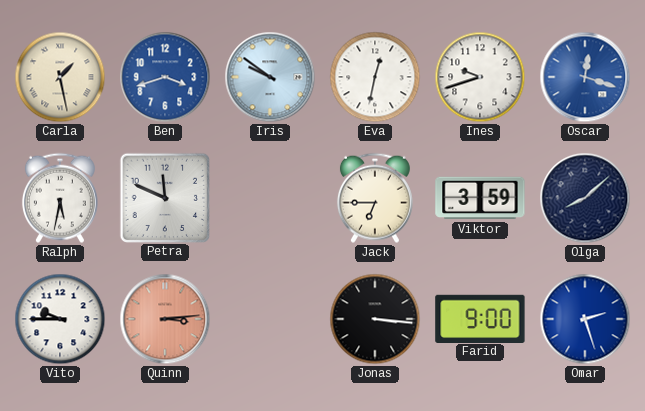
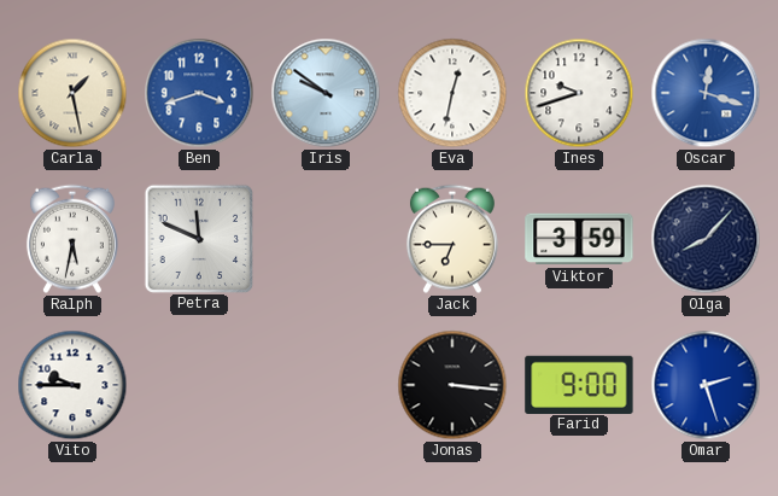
Olga: 8:08 -> 8:07 (706, 239)
Quinn: 3:14 -> none (165, 319)
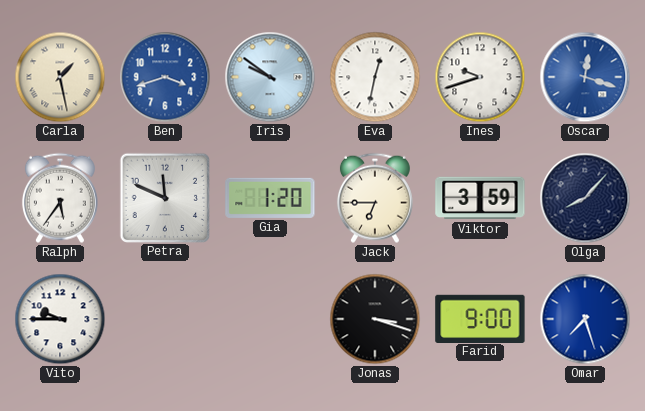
Ralph: 5:32 -> 5:36 (60, 198)
Gia: none -> 1:20 (270, 198)
Jonas: 3:16 -> 3:18 (375, 319)
Omar: 2:27 -> 7:27 (585, 319)
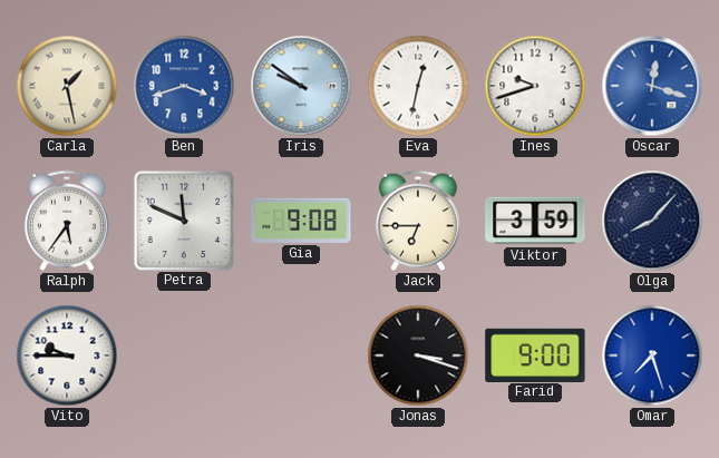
Gia: 1:20 -> 9:08 (301, 221)
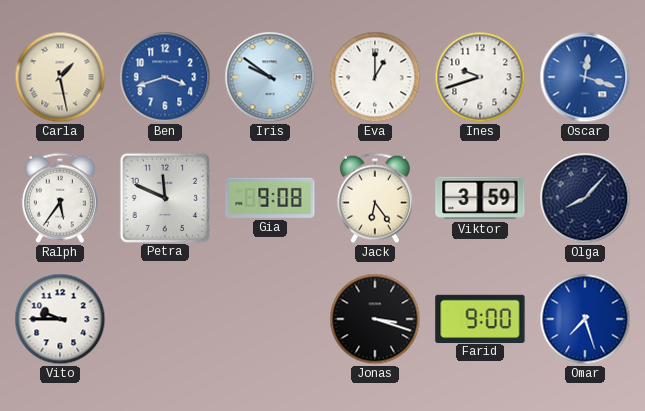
Eva: 12:32 -> 1:00 (375, 77)
Jack: 6:45 -> 6:24 (375, 198)
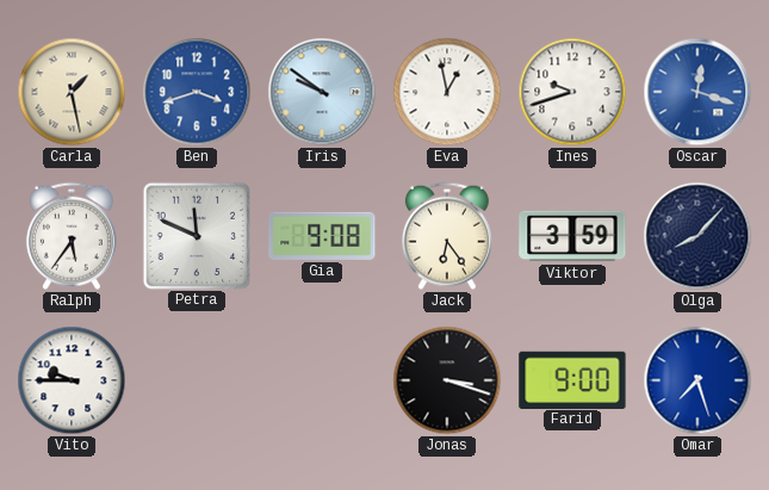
Eva: 1:00 -> 12:58 (447, 92)
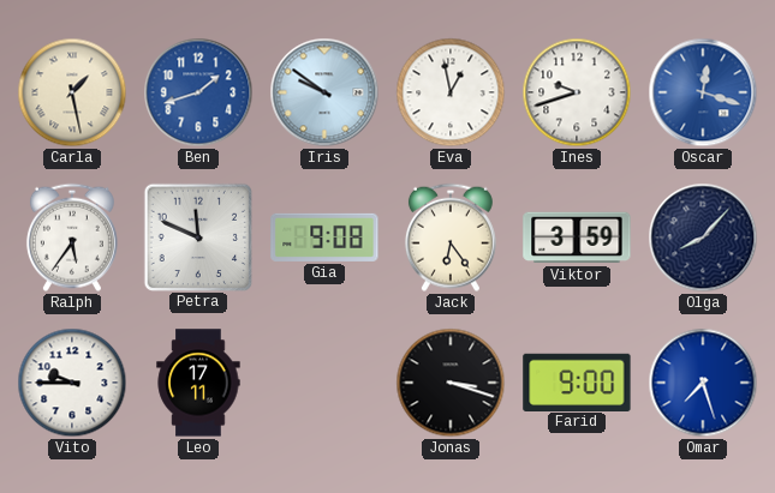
Ben: 3:42 -> 1:42 (198, 92)
Leo: none -> 17:11 (198, 383)
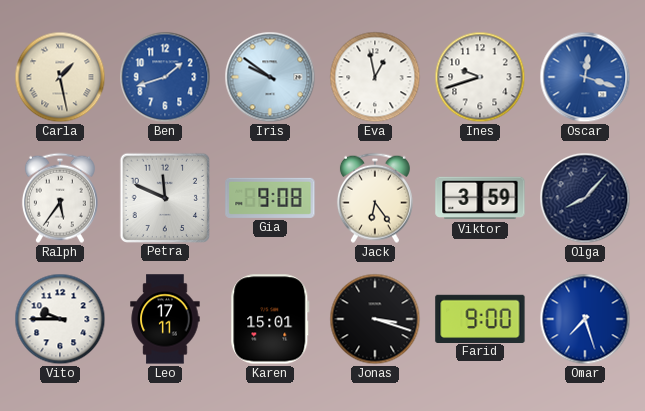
Karen: none -> 15:01 (270, 319)
